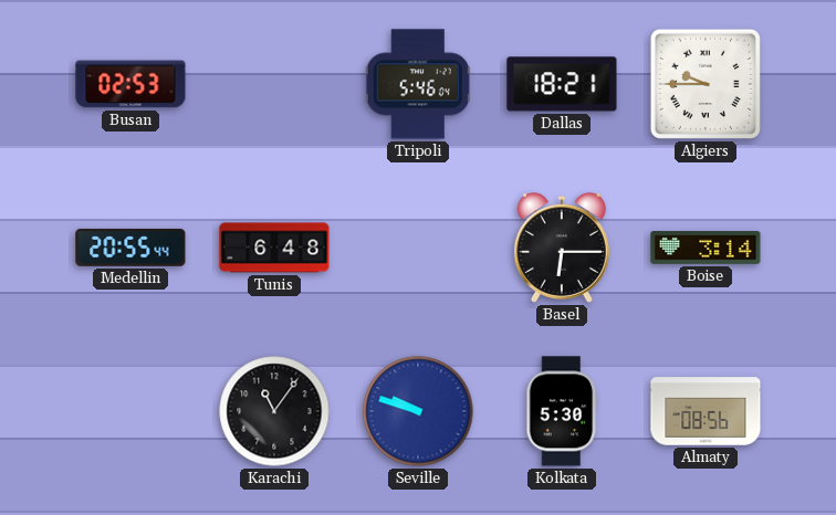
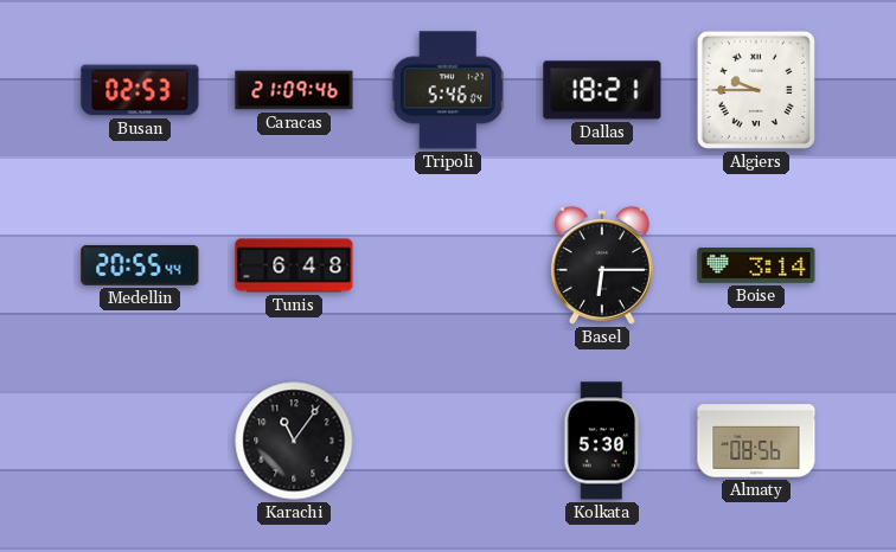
Caracas: none -> 21:09 (294, 90)
Seville: 9:48 -> none (418, 411)
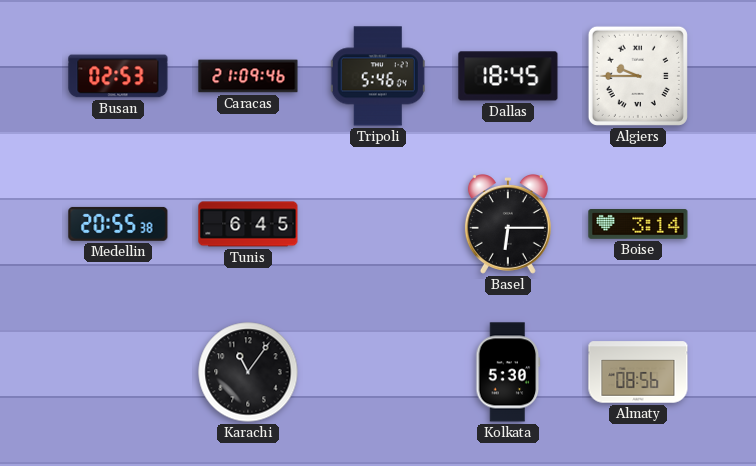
Dallas: 18:21 -> 18:45 (508, 76)
Medellin: 20:55:44 -> 20:55:38 (118, 224)
Tunis: 6:48 -> 6:45 (248, 224)
